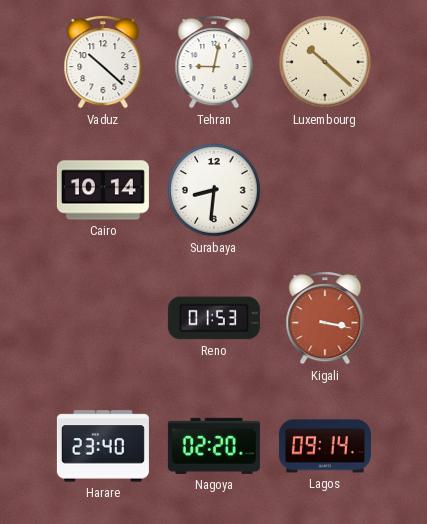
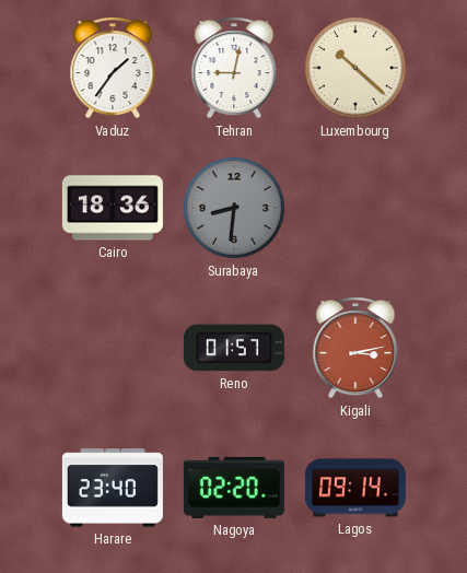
Vaduz: 10:22 -> 1:36 (113, 68)
Cairo: 10:14 -> 18:36 (113, 208)
Surabaya dial: white -> grey (234, 208)
Reno: 01:53 -> 01:57 (234, 348)
Kigali: 3:17 -> 3:13 (355, 348)
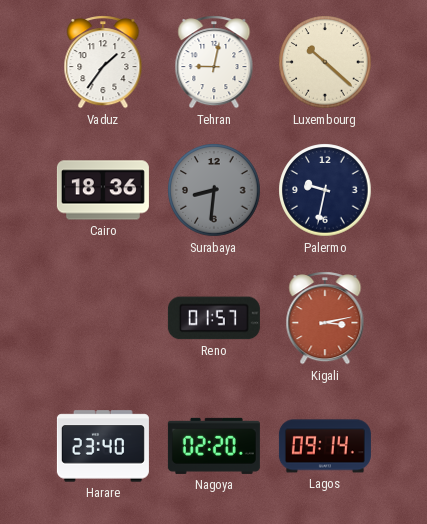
Palermo: none -> 9:32 (325, 190)
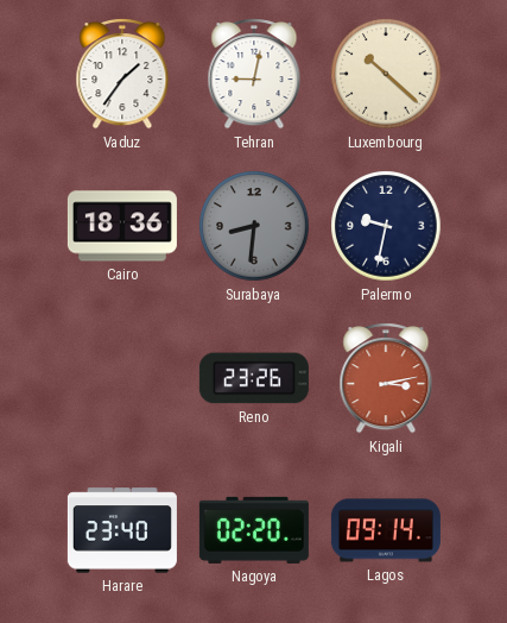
Reno: 01:57 -> 23:26 (254, 378)
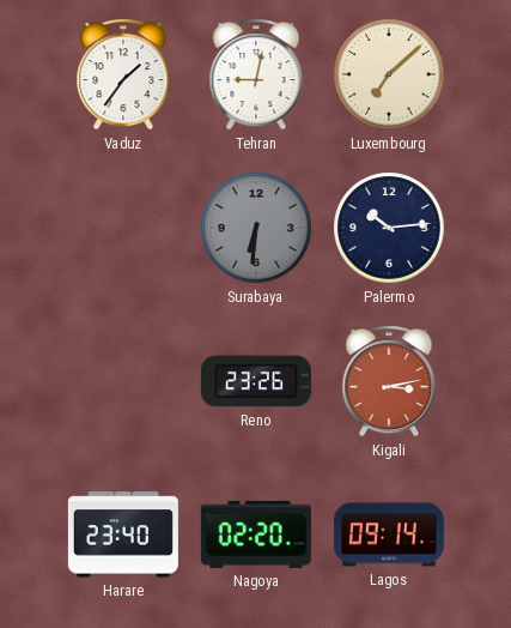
Luxembourg: 10:22 -> 7:08 (389, 74)
Cairo: 18:36 -> none (122, 226)
Surabaya: 8:31 -> 6:31 (256, 228)
Palermo: 9:32 -> 10:14 (389, 228)
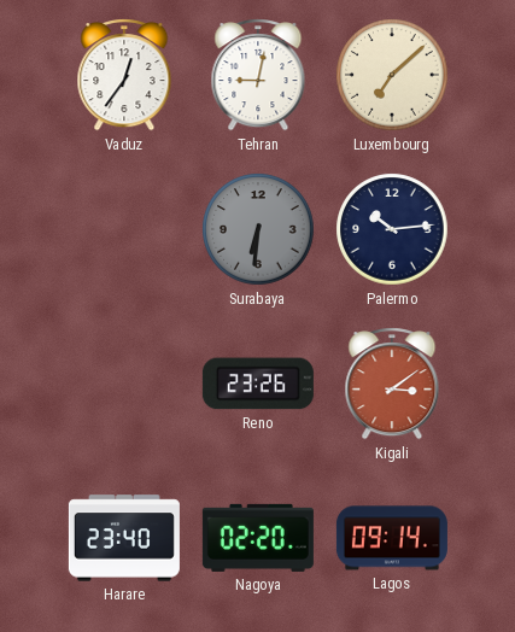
Vaduz: 1:36 -> 12:36 (124, 75)
Kigali: 3:13 -> 3:09 (392, 384)
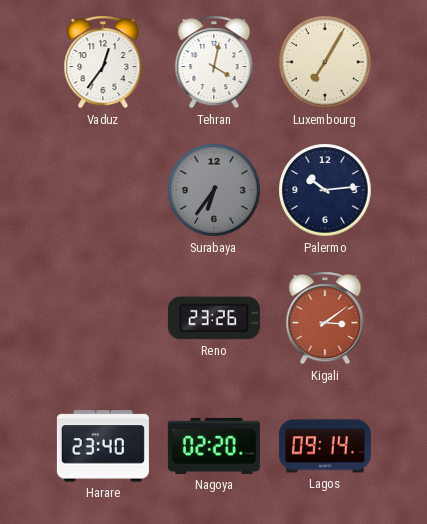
Tehran: 9:02 -> 4:02 (214, 62)
Luxembourg: 7:08 -> 7:05 (325, 62)
Surabaya: 6:31 -> 6:36 (214, 190)
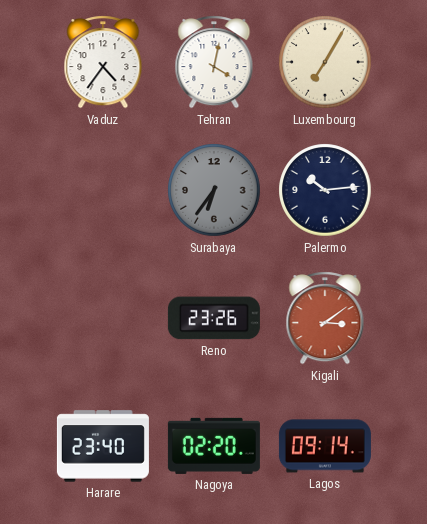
Vaduz: 12:36 -> 4:36 (103, 62)
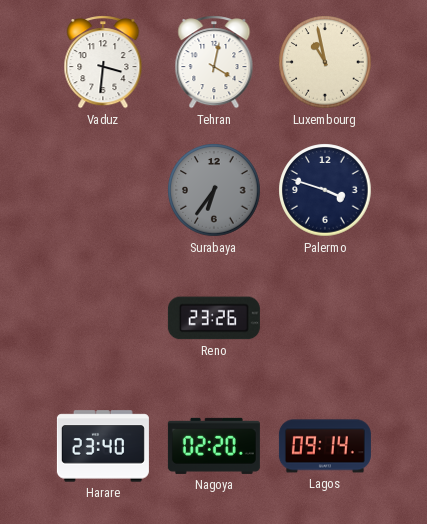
Vaduz: 4:36 -> 3:31 (103, 62)
Luxembourg: 7:05 -> 10:58 (325, 62)
Palermo: 10:14 -> 3:48 (325, 190)
Kigali: 3:09 -> none (325, 318)
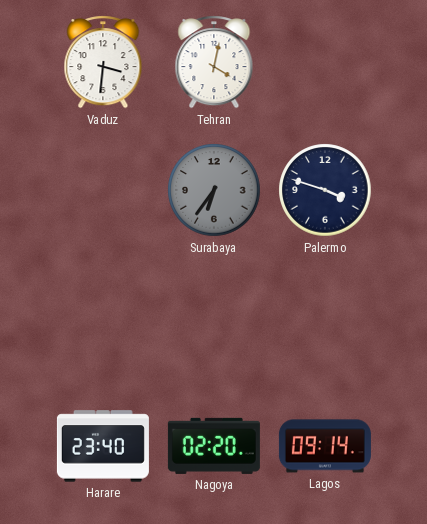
Luxembourg: 10:58 -> none (325, 62)
Reno: 23:26 -> none (214, 318)
